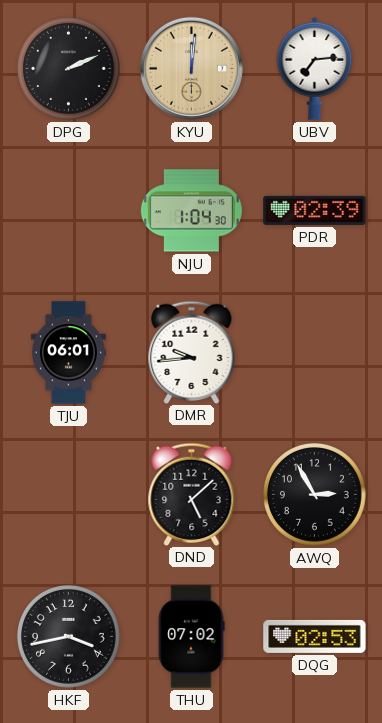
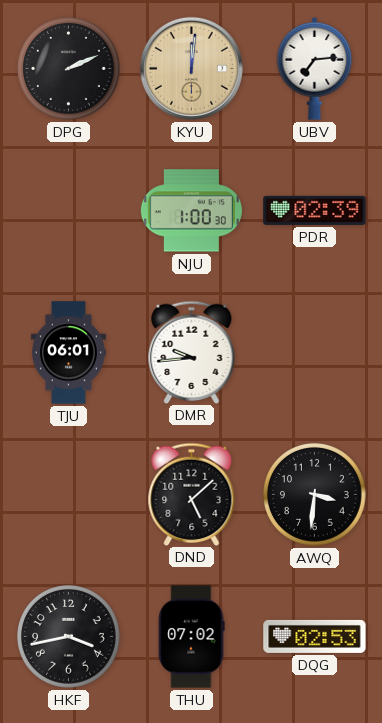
NJU: 1:04 -> 1:00 (191, 211)
AWQ: 2:55 -> 3:31 (315, 495)
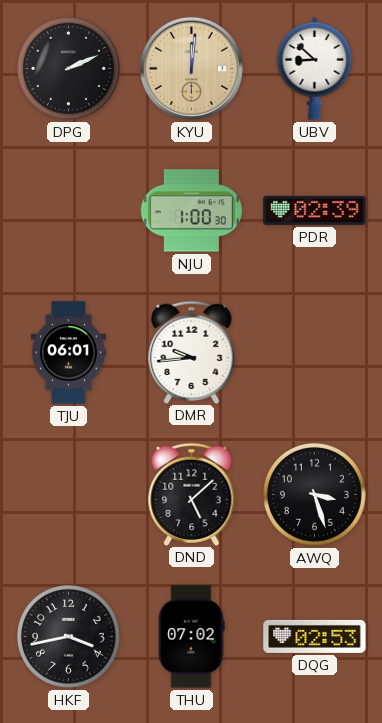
UBV: 7:14 -> 8:52 (315, 69)
AWQ: 3:31 -> 3:27 (315, 495)
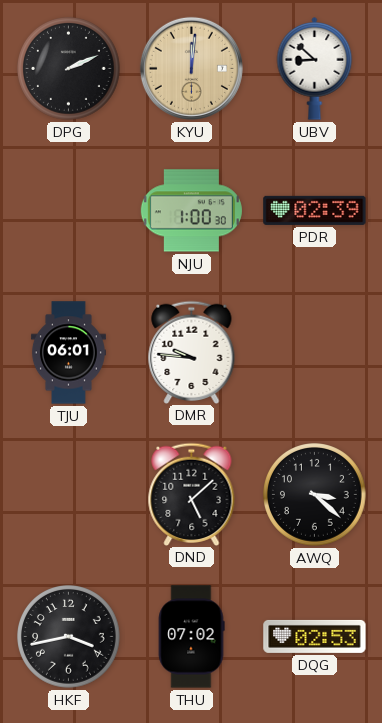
DMR: 9:44 -> 9:46 (192, 352)
AWQ: 3:27 -> 3:22 (315, 495)
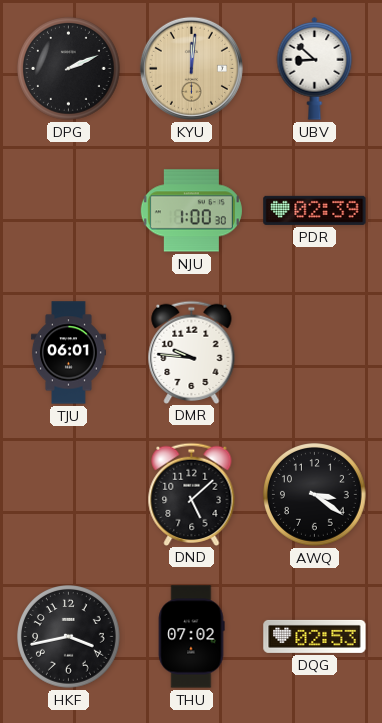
AWQ: 3:22 -> 3:21 (315, 495)
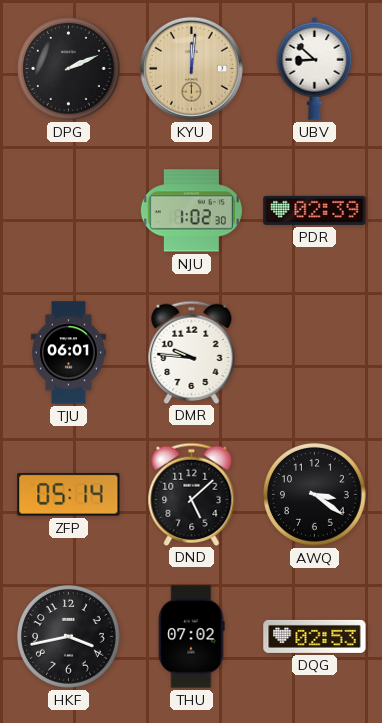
NJU: 1:00 -> 1:02 (191, 211)
ZFP: none -> 05:14 (69, 494)
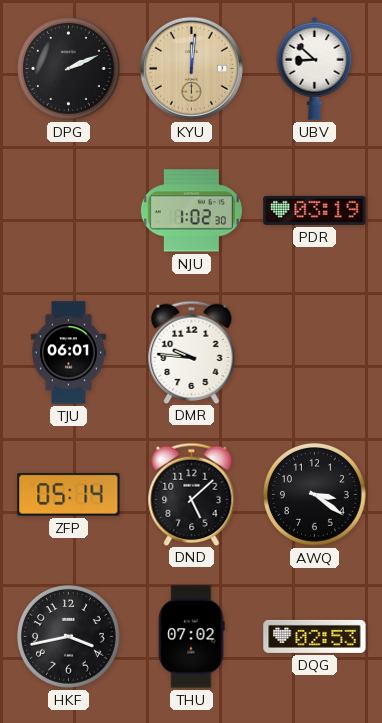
PDR: 02:39 -> 03:19 (315, 210)
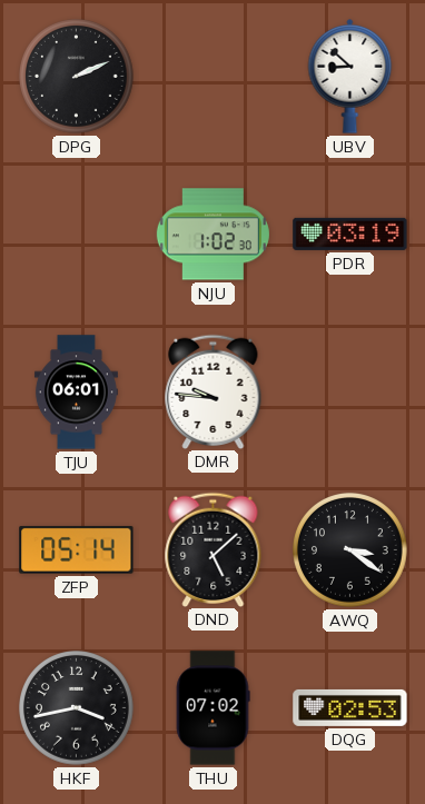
KYU: 12:01 -> none (191, 68)
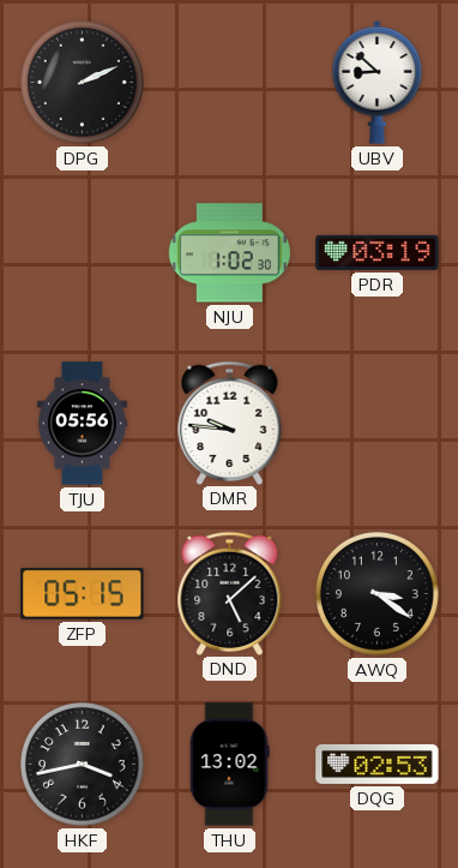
TJU: 06:01 -> 05:56 (82, 424)
ZFP: 05:14 -> 05:15 (83, 593)
THU: 07:02 -> 13:02 (229, 765)
